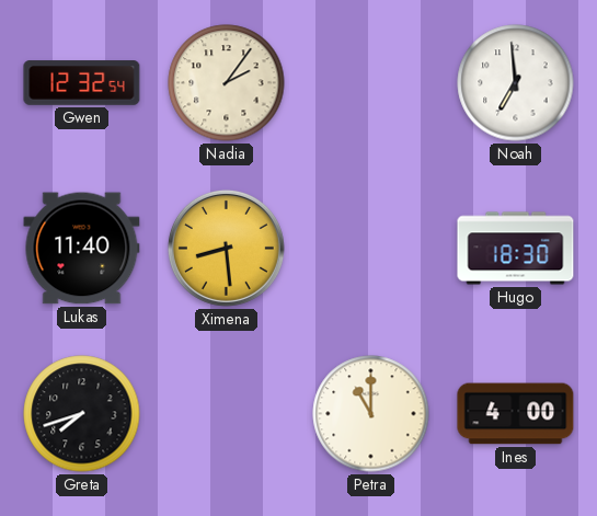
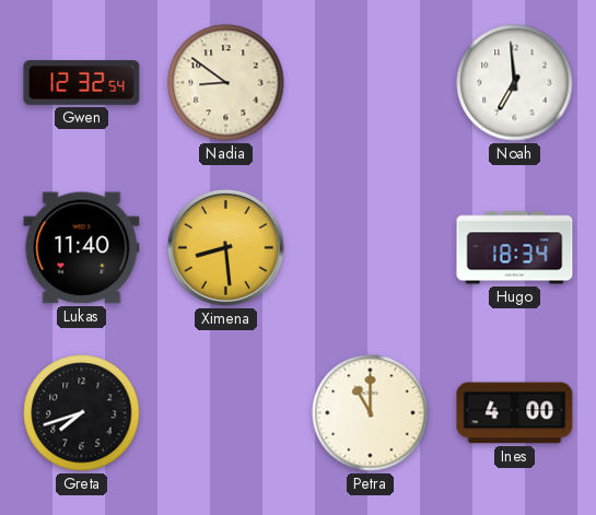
Nadia: 2:06 -> 8:51 (226, 83)
Hugo: 18:30 -> 18:34 (515, 248)
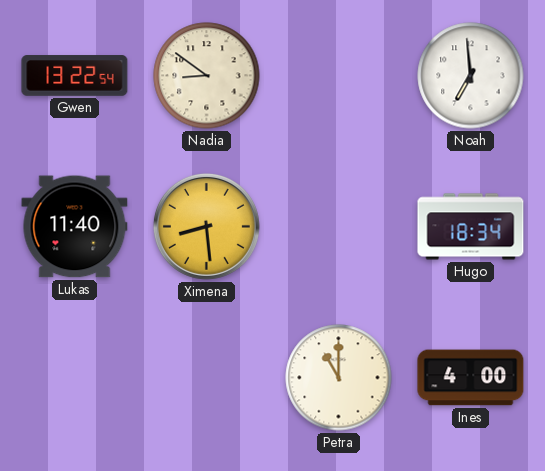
Gwen: 12:32 -> 13:22 (75, 76)
Greta: 7:42 -> none (82, 413)
